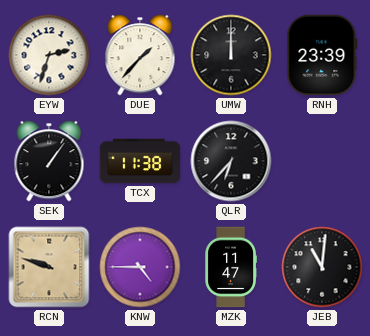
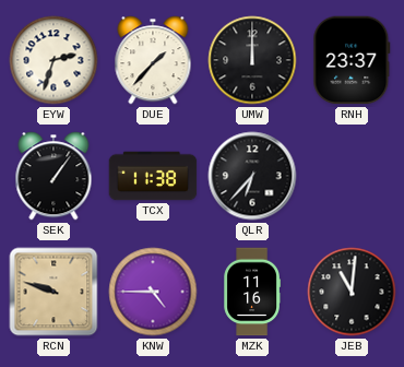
RNH: 23:39 -> 23:37 (352, 60)
MZK: 11:47 -> 11:16 (251, 292)
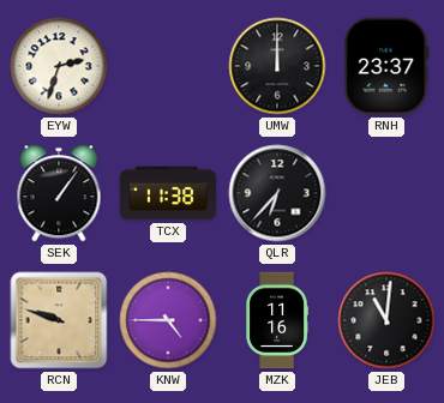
DUE: 1:37 -> none (153, 60)
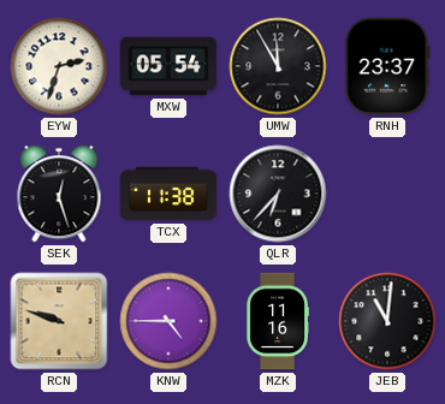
MXW: none -> 05:54 (168, 66)
UMW: 12:00 -> 11:55 (278, 66)
SEK: 1:06 -> 12:27 (59, 194)
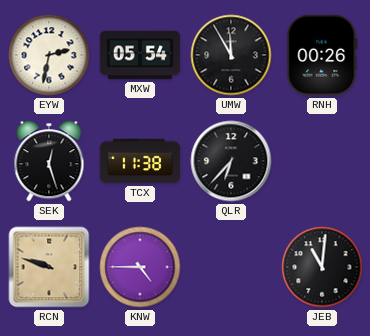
EYW: 2:33 -> 2:32 (49, 55)
RNH: 23:37 -> 00:26 (322, 55)
MZK: 11:16 -> none (277, 321)
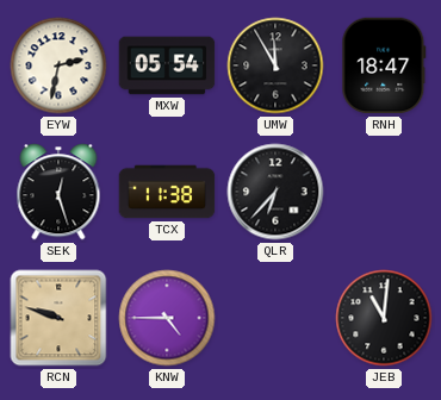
RNH: 00:26 -> 18:47 (384, 65)
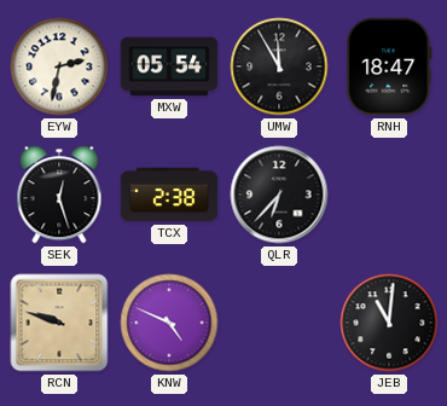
TCX: 11:38 -> 2:38 (169, 195)
KNW: 4:45 -> 4:49 (169, 323)
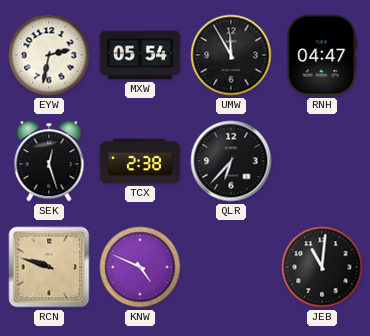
RNH: 18:47 -> 04:47 (322, 55)
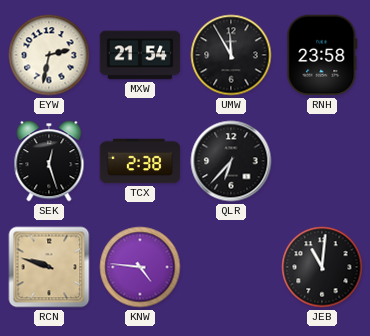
MXW: 05:54 -> 21:54 (140, 55)
RNH: 04:47 -> 23:58 (322, 55)
KNW: 4:49 -> 4:46 (140, 267)
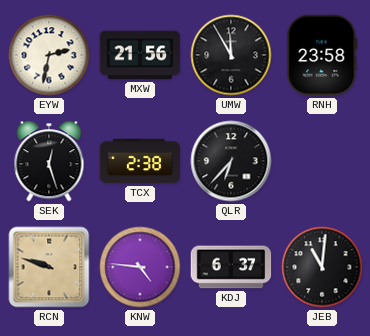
MXW: 21:54 -> 21:56 (140, 55)
KDJ: none -> 6:37 (231, 267)
